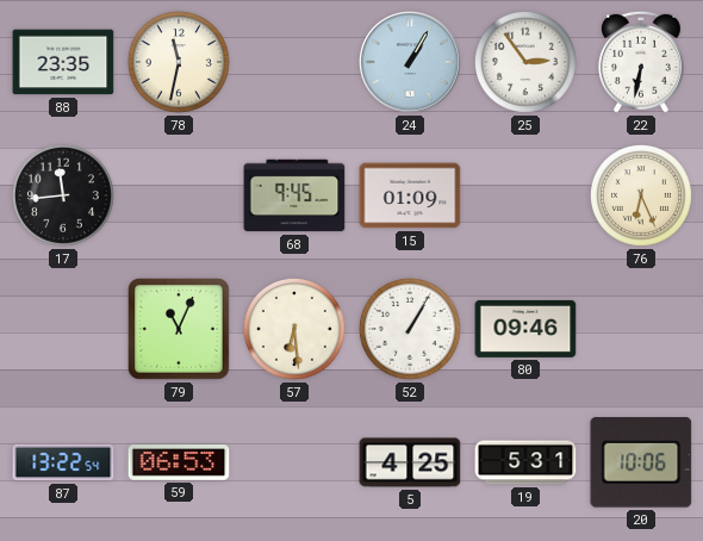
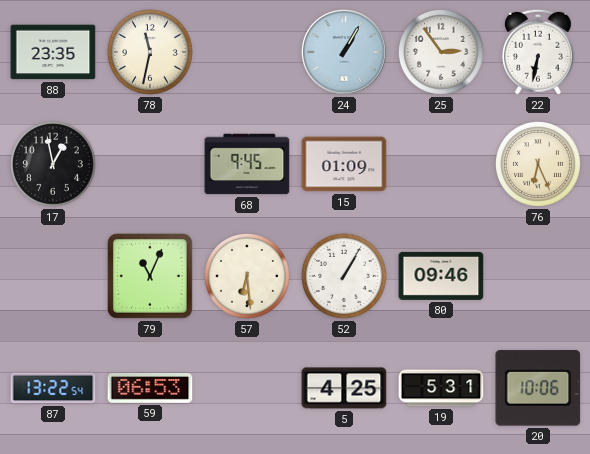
17: 11:44 -> 12:58 (53, 164)
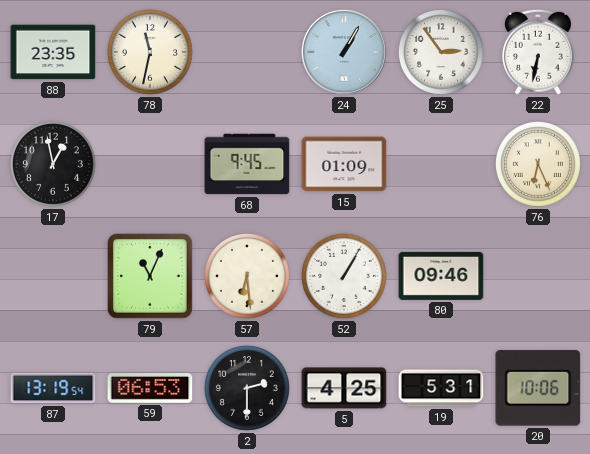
87: 13:22 -> 13:19 (53, 388)
2: none -> 2:30 (247, 388)
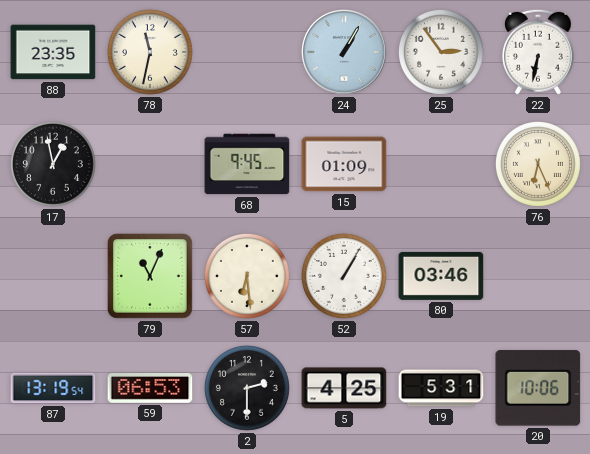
80: 09:46 -> 03:46 (441, 276)
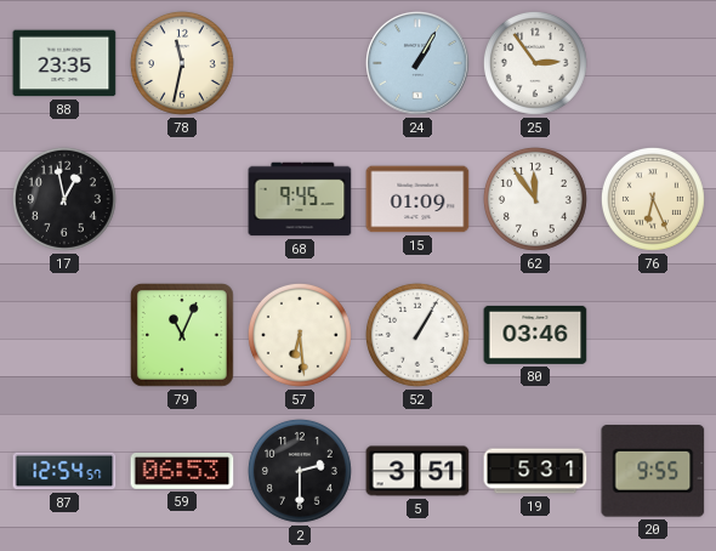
22: 6:32 -> none (538, 52)
62: none -> 11:54 (535, 199)
87: 13:19 -> 12:54 (64, 471)
5: 4:25 -> 3:51 (417, 471)
20: 10:06 -> 9:55 (653, 471)
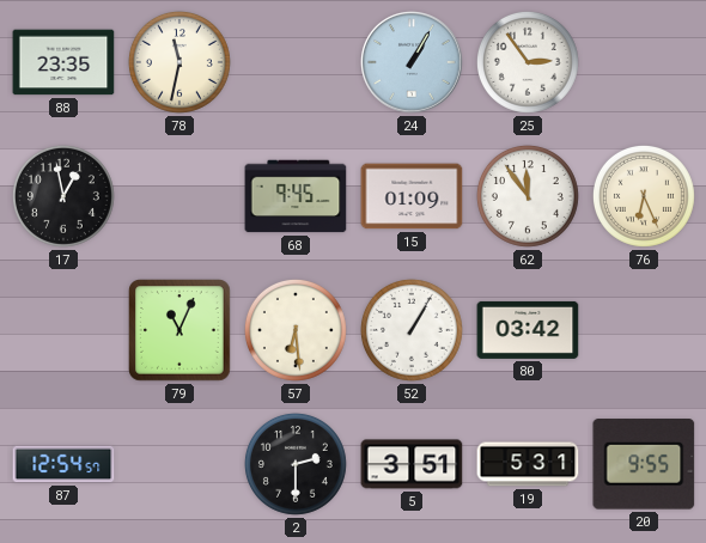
80: 03:46 -> 03:42 (528, 330)
59: 06:53 -> none (182, 472)
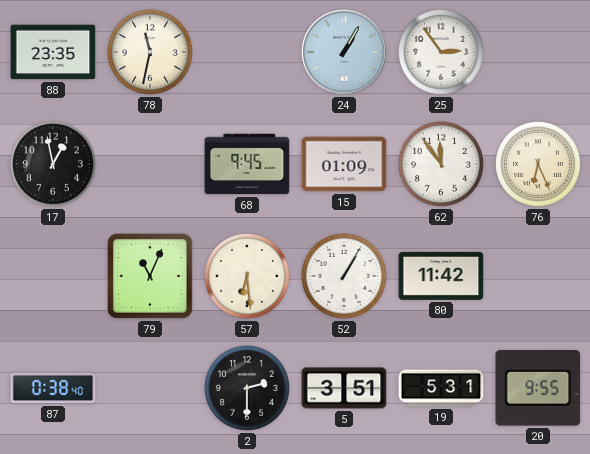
80: 03:42 -> 11:42 (441, 276)
87: 12:54 -> 0:38 (53, 388)
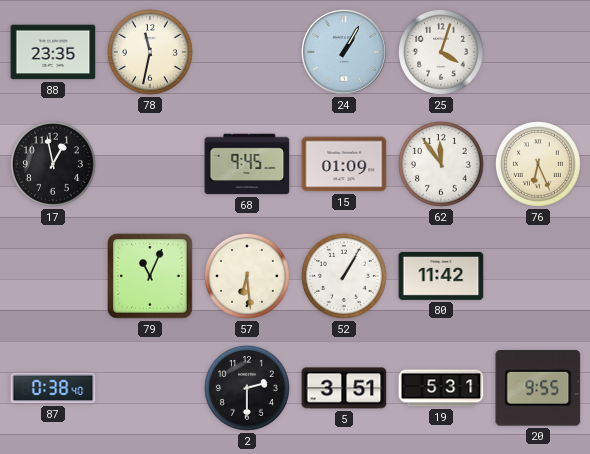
25: 2:54 -> 4:03 (441, 52)
